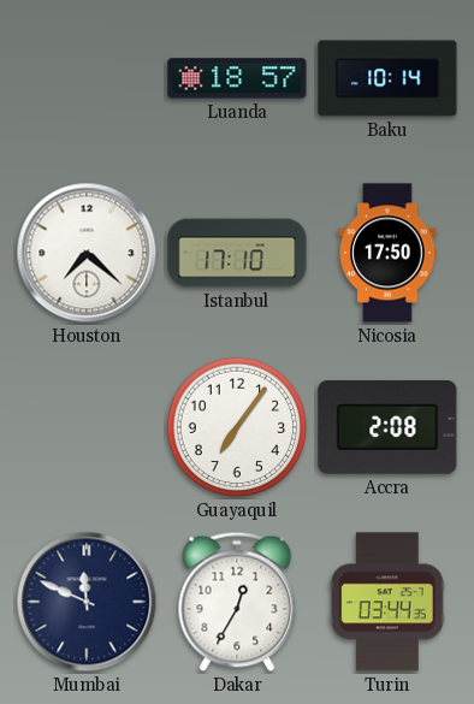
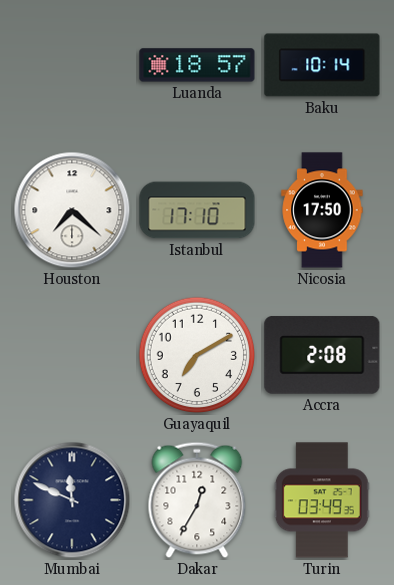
Guayaquil: 7:06 -> 7:10 (197, 355)
Turin: 03:44 -> 03:49 (322, 500)
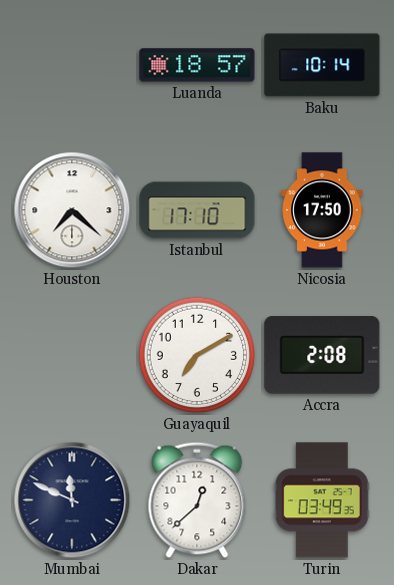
Dakar: 12:35 -> 12:38 (197, 500)
